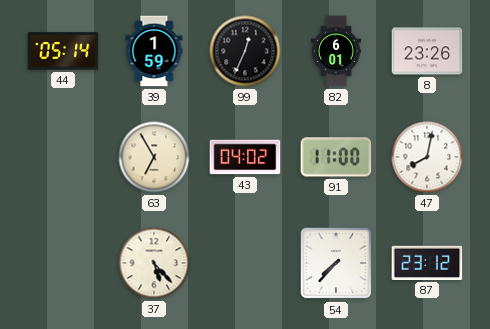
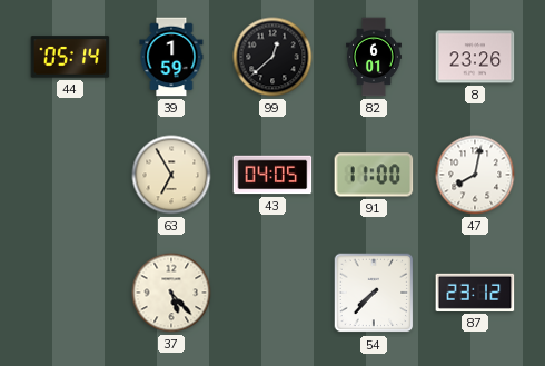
99: 12:34 -> 12:38 (272, 57)
43: 04:02 -> 04:05 (272, 175)
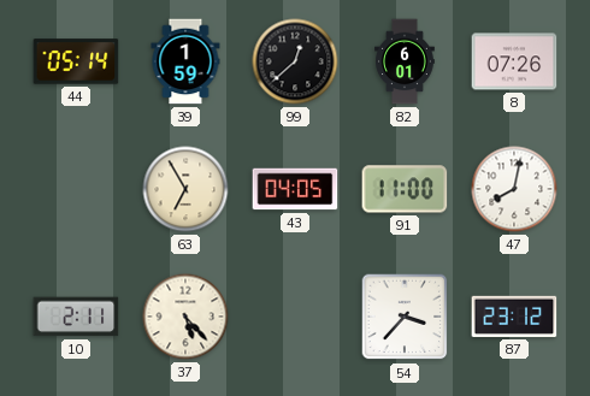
8: 23:26 -> 07:26 (514, 61)
10: none -> 2:11 (76, 317)
54: 7:37 -> 3:37 (405, 317)
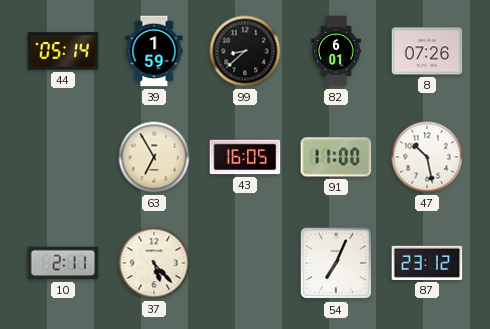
99: 12:38 -> 8:38 (245, 51)
43: 04:05 -> 16:05 (245, 157)
47: 8:02 -> 10:28 (427, 157)
54: 3:37 -> 7:04 (336, 263)
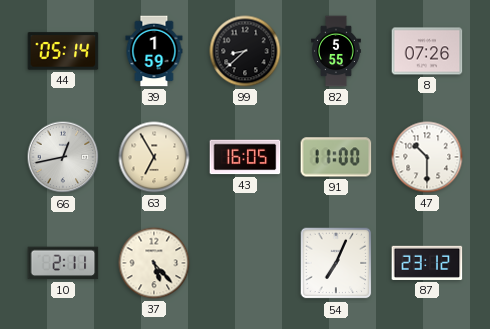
82: 6:01 -> 5:55 (337, 51)
66: none -> 12:43 (63, 157)
47: 10:28 -> 10:30 (427, 157)
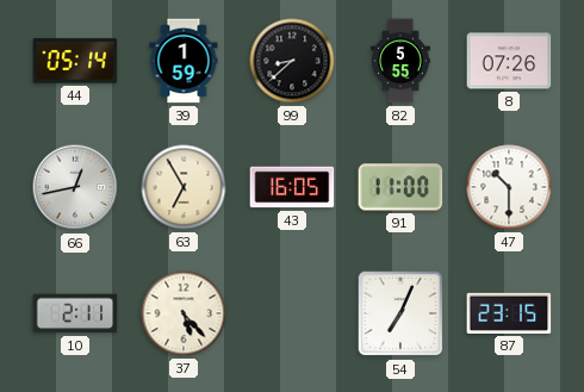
87: 23:12 -> 23:15 (509, 313)
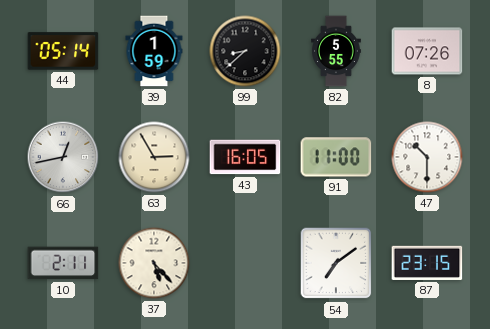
63: 6:55 -> 2:55 (154, 157)
54: 7:04 -> 7:09 (336, 263)
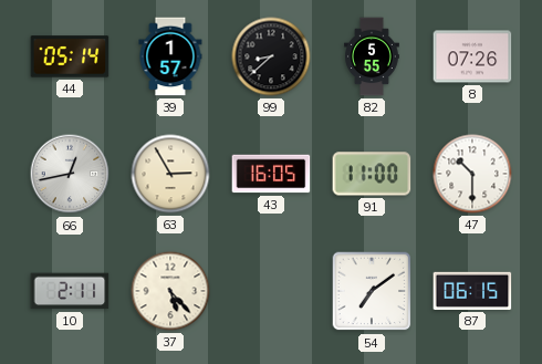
39: 1:59 -> 1:57 (170, 56)
87: 23:15 -> 06:15 (472, 291)
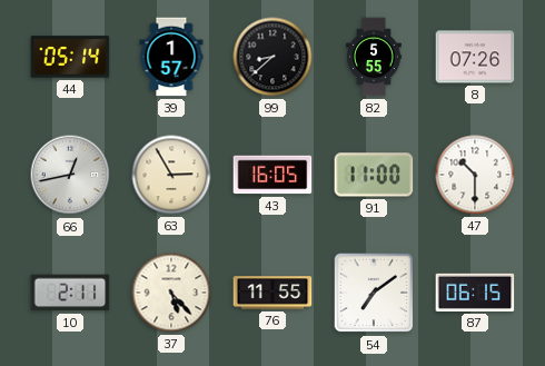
76: none -> 11:55 (272, 293)
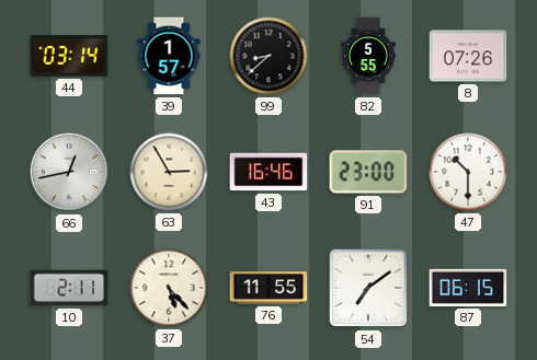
44: 05:14 -> 03:14 (69, 56)
43: 16:05 -> 16:46 (268, 172)
91: 11:00 -> 23:00 (368, 172)
